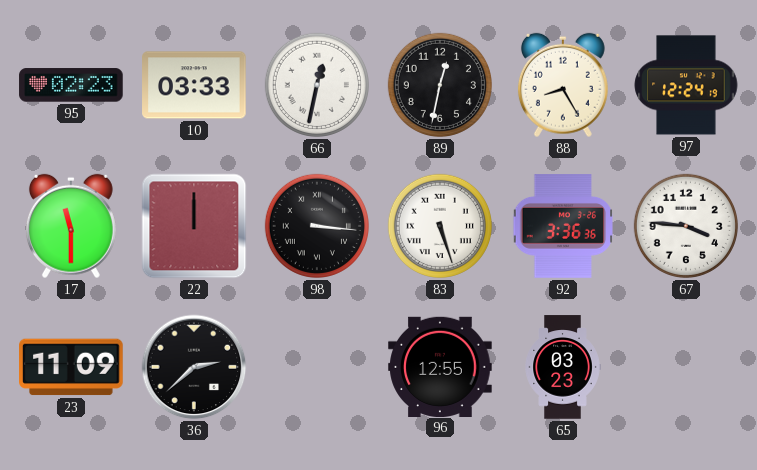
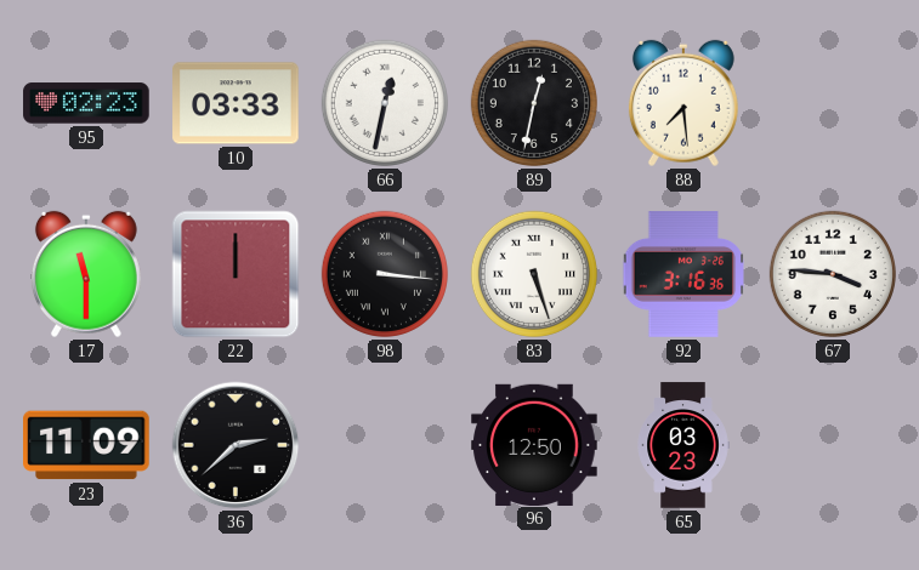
88: 8:25 -> 7:29 (683, 103)
97: 12:24 -> none (686, 85)
92: 3:36 -> 3:16 (683, 274)
96: 12:55 -> 12:50 (534, 444)
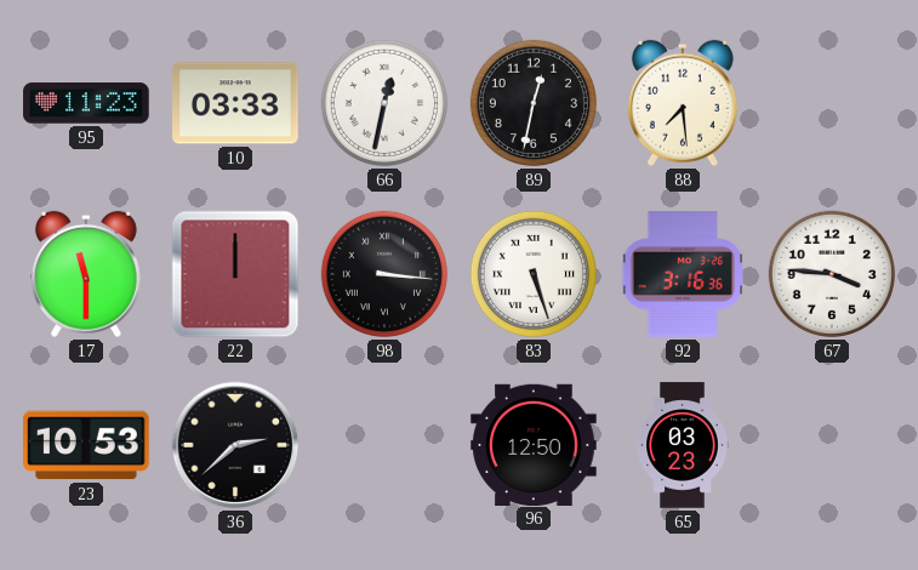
95: 02:23 -> 11:23 (86, 103)
23: 11:09 -> 10:53 (86, 445)
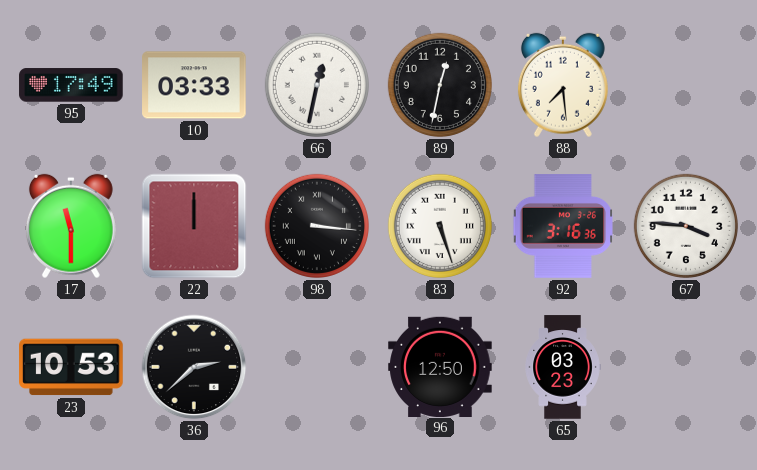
95: 11:23 -> 17:49 (71, 85)
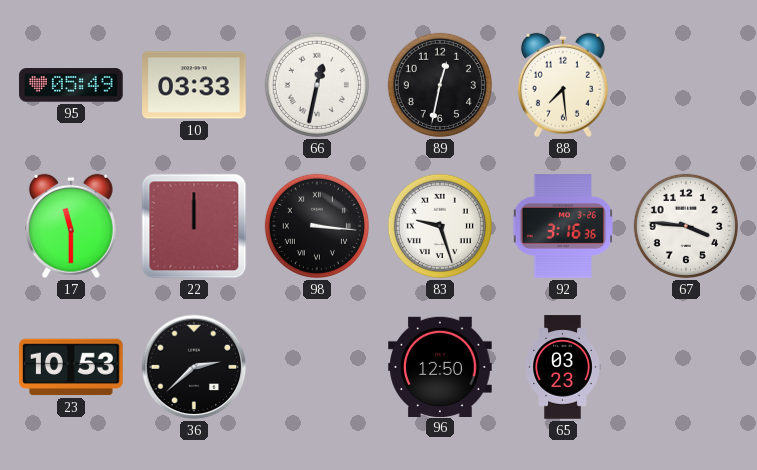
95: 17:49 -> 05:49 (71, 85)
83: 5:27 -> 9:27 (440, 226)
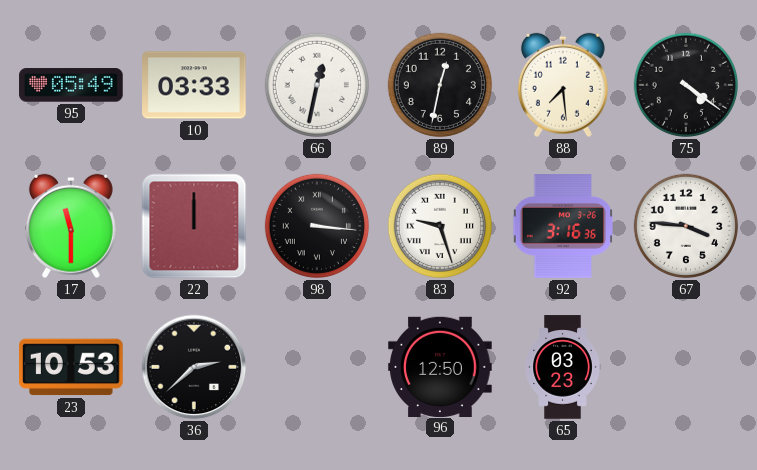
75: none -> 4:21 (686, 85)
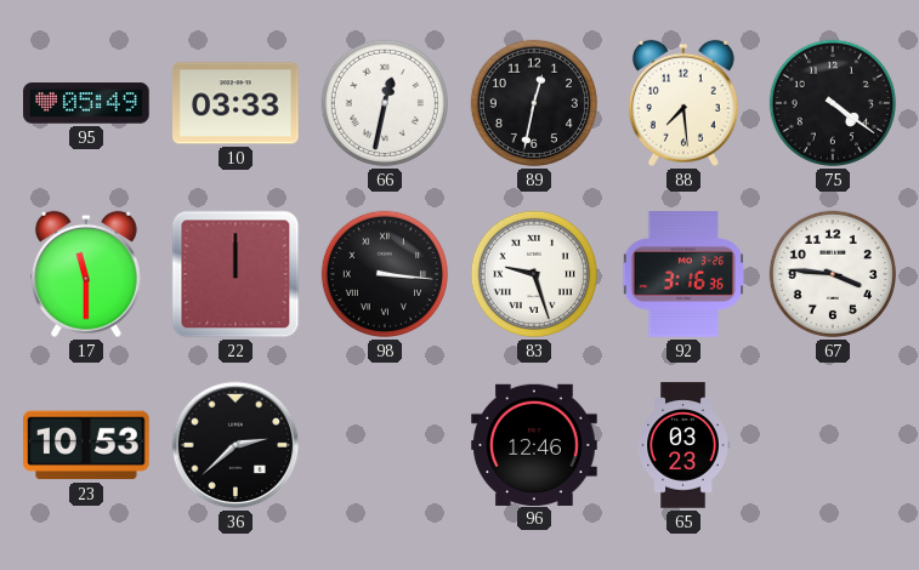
96: 12:50 -> 12:46 (534, 444)
